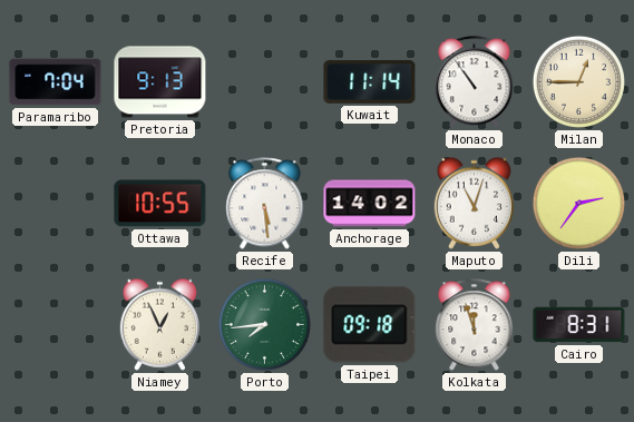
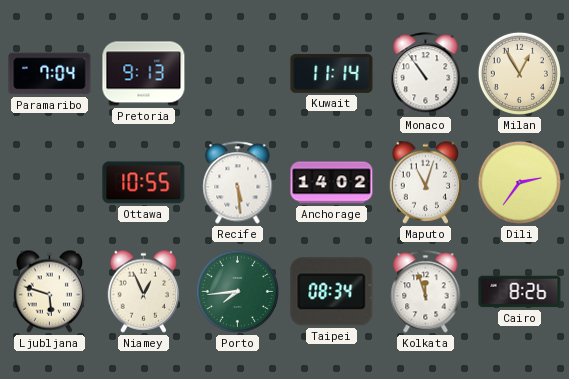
Milan: 12:45 -> 12:55 (519, 73)
Ljubljana: none -> 5:48 (50, 291)
Taipei: 09:18 -> 08:34 (332, 292)
Cairo: 8:31 -> 8:26 (520, 292)
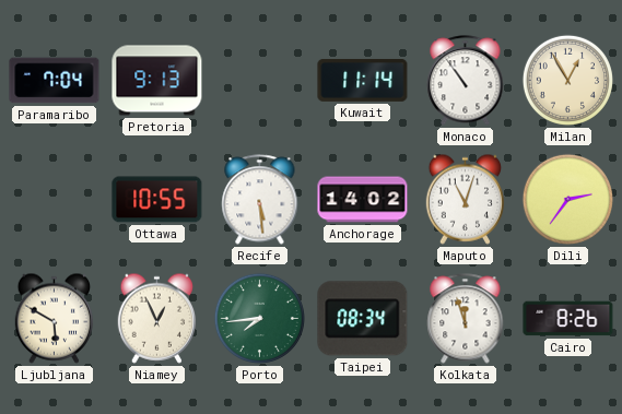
Ljubljana: 5:48 -> 5:50 (55, 318)
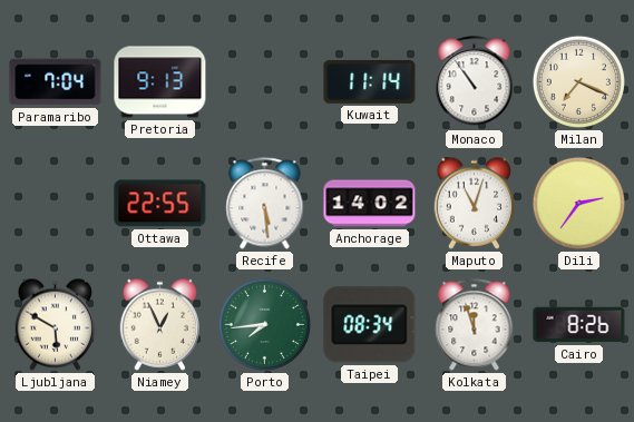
Milan: 12:55 -> 7:19 (578, 81)
Ottawa: 10:55 -> 22:55 (160, 204)
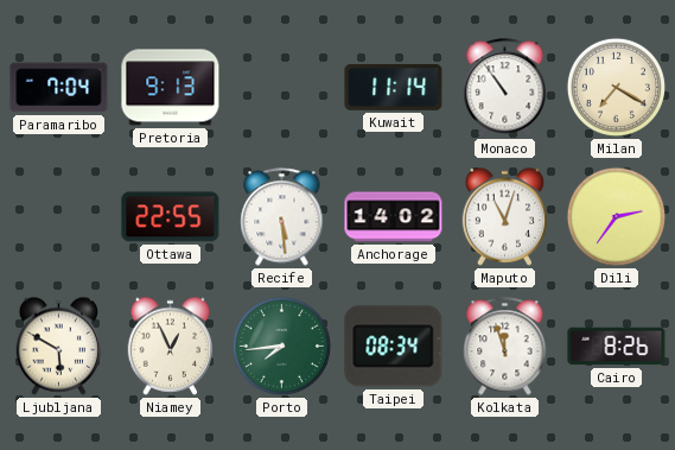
Milan: 7:19 -> 7:20 (616, 87)
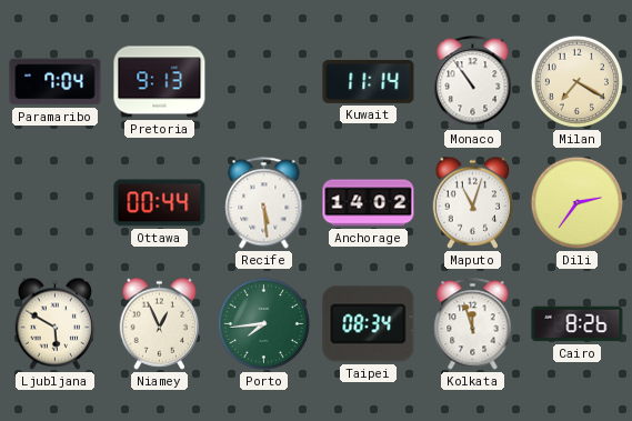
Ottawa: 22:55 -> 00:44 (160, 203)
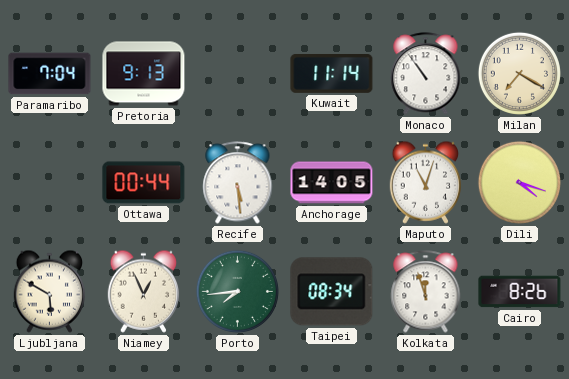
Anchorage: 14:02 -> 14:05 (332, 183)
Dili: 2:36 -> 4:18 (519, 182)
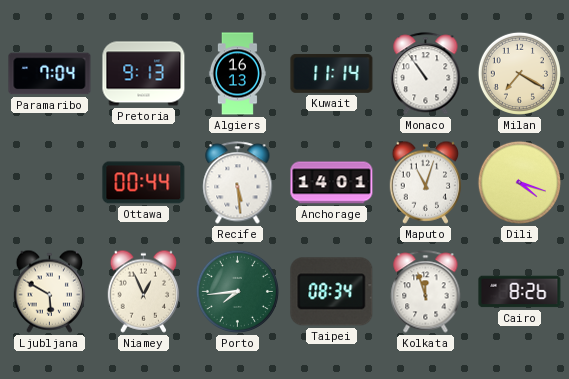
Algiers: none -> 16:13 (237, 74)
Anchorage: 14:05 -> 14:01 (332, 183)
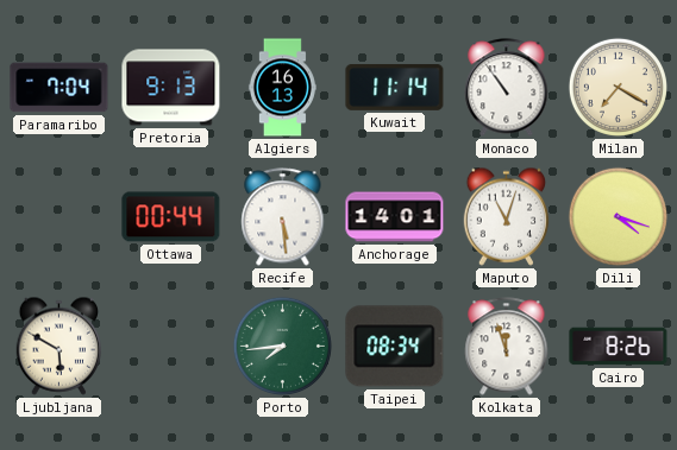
Niamey: 12:56 -> none (144, 291)
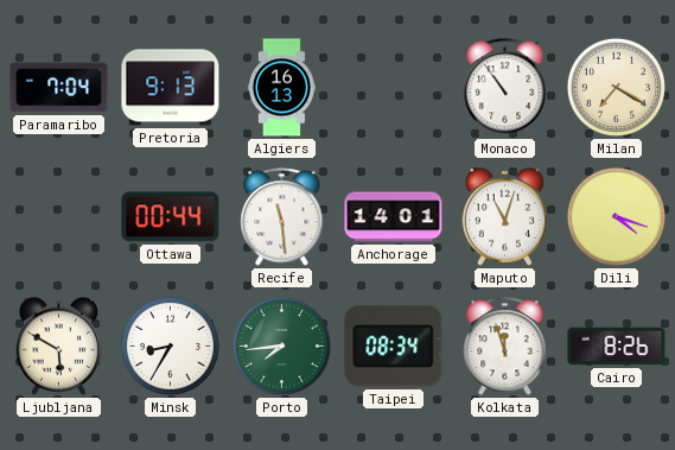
Kuwait: 11:14 -> none (395, 87)
Recife: 5:29 -> 11:29 (282, 217)
Minsk: none -> 8:35 (170, 346)
